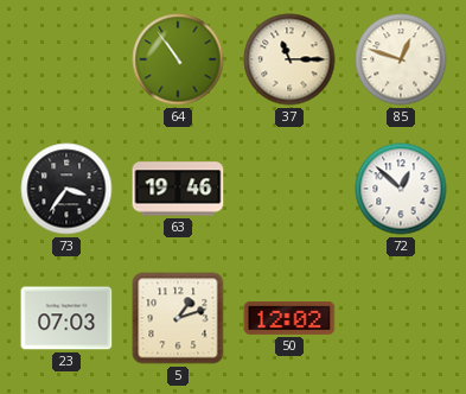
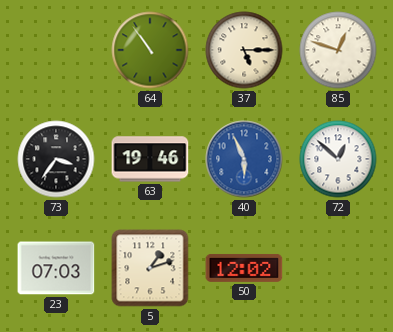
37: 11:15 -> 5:15 (244, 50)
40: none -> 5:56 (244, 159)
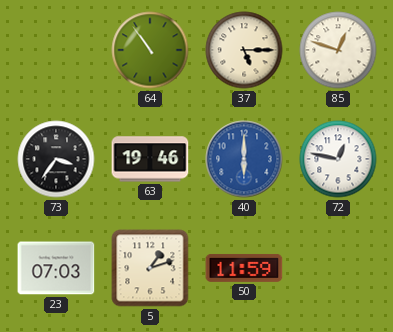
40: 5:56 -> 6:00 (244, 159)
72: 12:52 -> 12:47 (338, 159)
50: 12:02 -> 11:59 (244, 268)
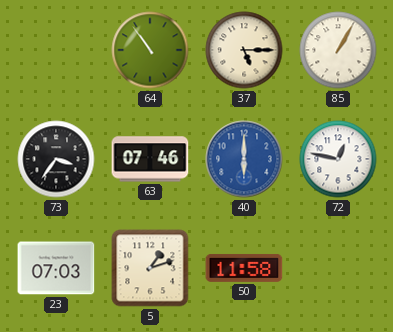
85: 12:48 -> 1:05 (338, 50)
63: 19:46 -> 07:46 (150, 159)
50: 11:59 -> 11:58 (244, 268)
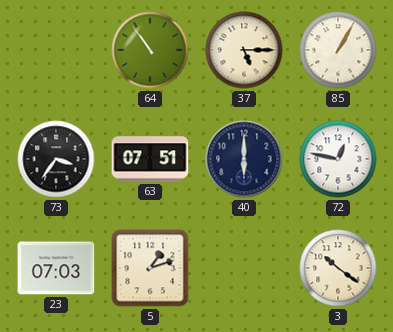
63: 07:46 -> 07:51 (150, 159)
40 dial: blue -> navy (244, 159)
50: 11:58 -> none (244, 268)
3: none -> 10:21 (338, 268)
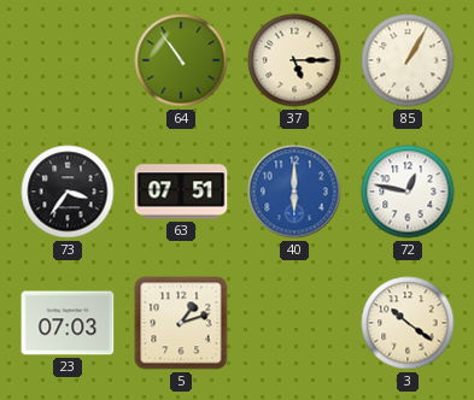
40 dial: navy -> blue (294, 192)
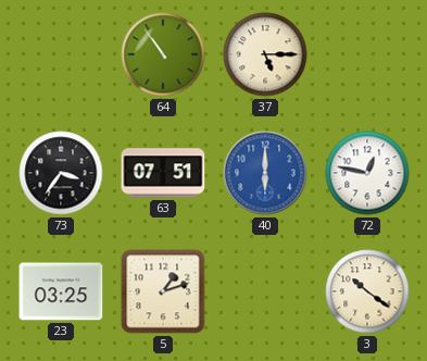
85: 1:05 -> none (408, 60)
23: 07:03 -> 03:25 (61, 291)
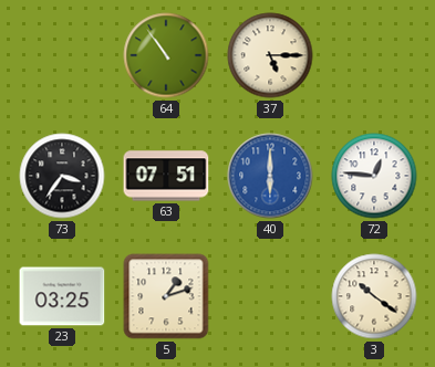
72: 12:47 -> 12:46 (374, 176)
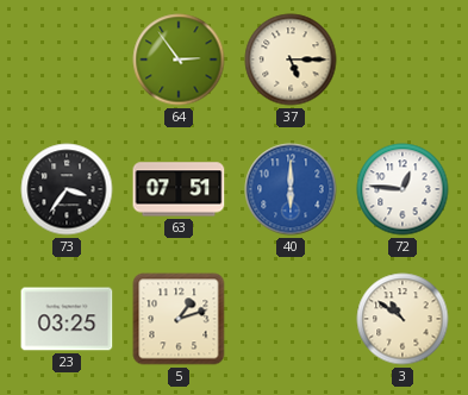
64: 10:54 -> 2:54 (179, 59)
3: 10:21 -> 10:51 (403, 319)
